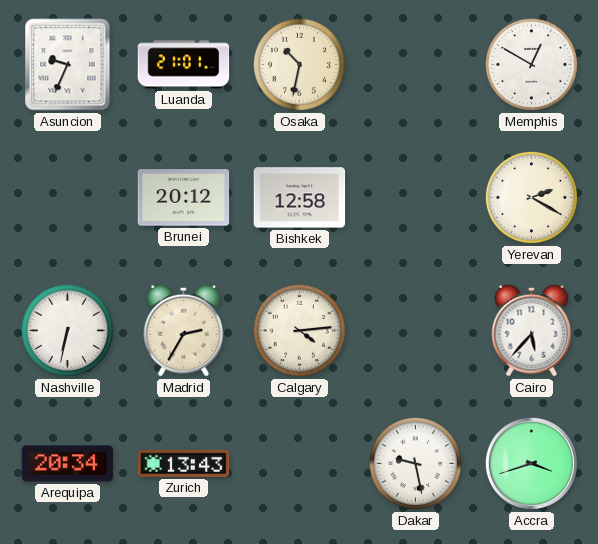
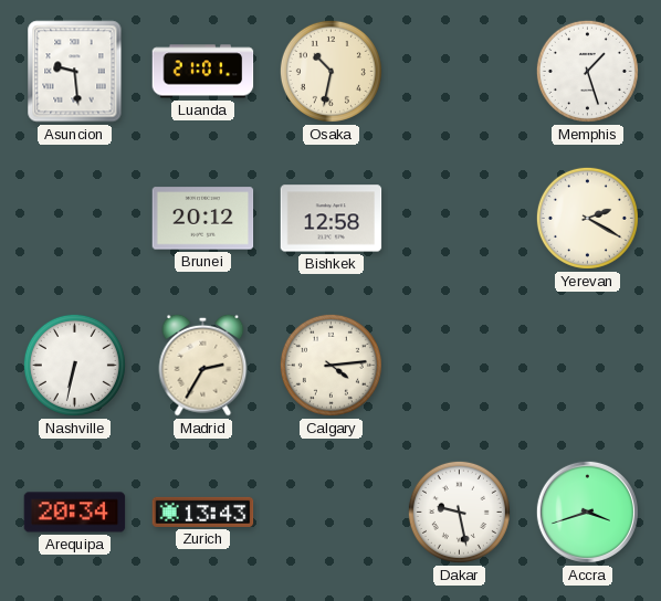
Asuncion: 9:34 -> 9:29 (75, 72)
Memphis: 12:50 -> 1:27 (587, 71)
Cairo: 5:37 -> none (532, 330)
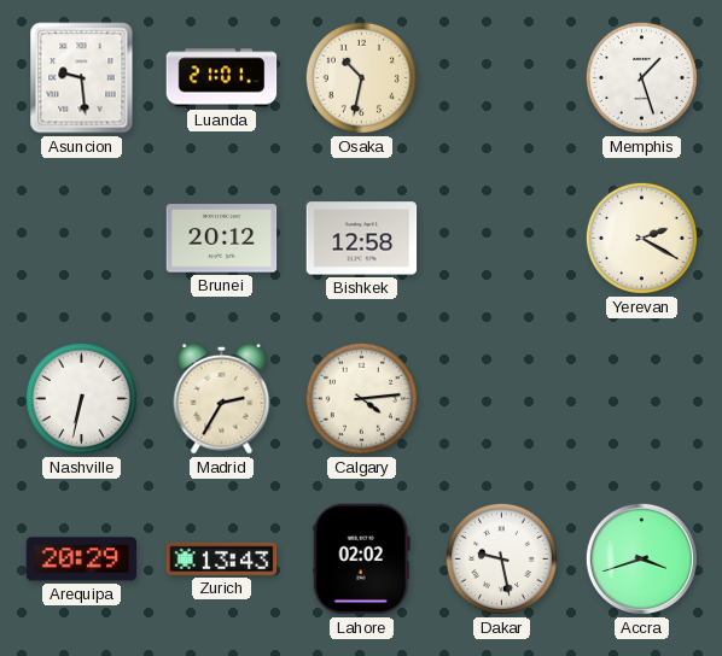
Arequipa: 20:34 -> 20:29 (82, 560)
Lahore: none -> 02:02 (361, 560)
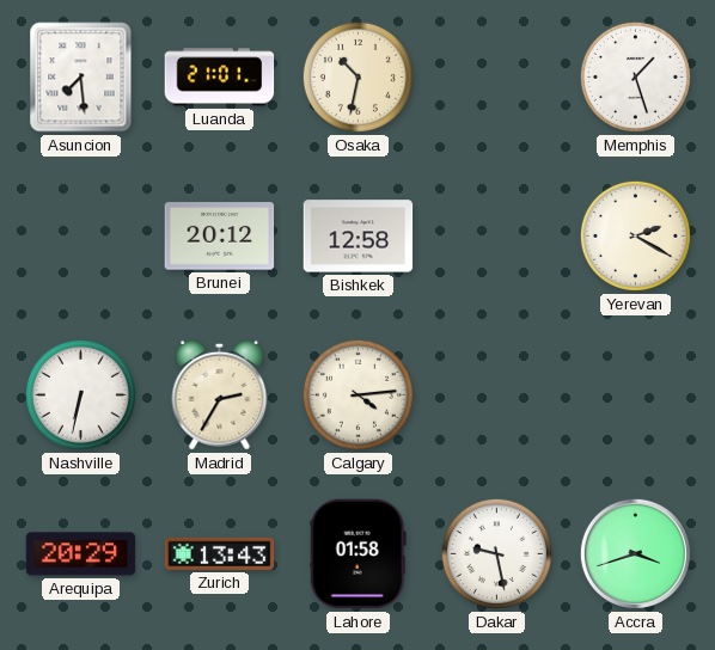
Asuncion: 9:29 -> 7:29 (81, 78)
Lahore: 02:02 -> 01:58 (357, 554)
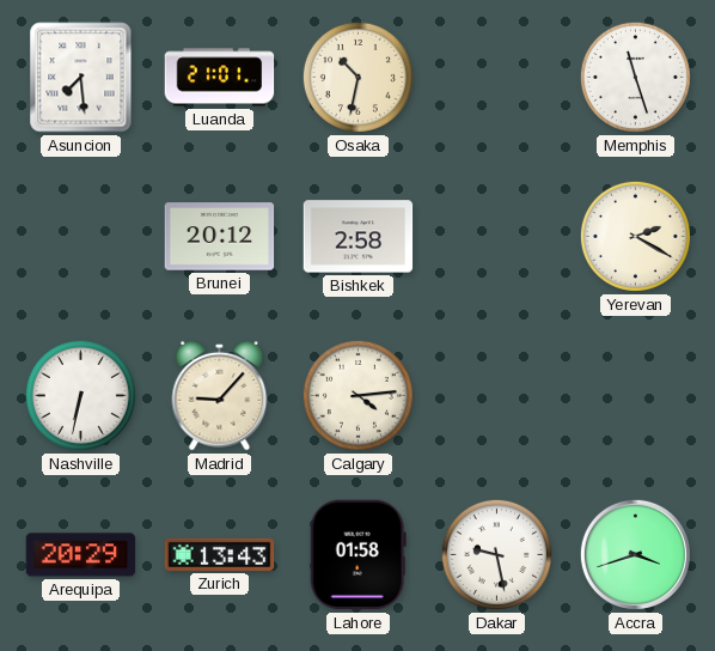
Memphis: 1:27 -> 11:27 (635, 77)
Bishkek: 12:58 -> 2:58 (359, 237)
Madrid: 2:35 -> 9:07 (220, 395)
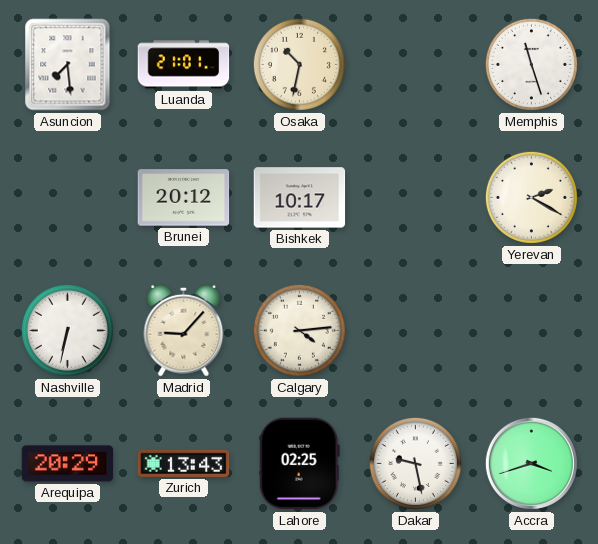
Bishkek: 2:58 -> 10:17 (300, 198)
Lahore: 01:58 -> 02:25 (299, 464)
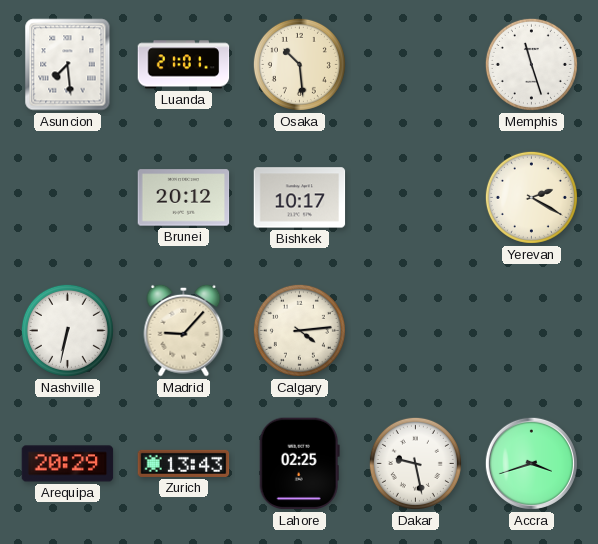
Osaka: 10:32 -> 10:29 (299, 64)
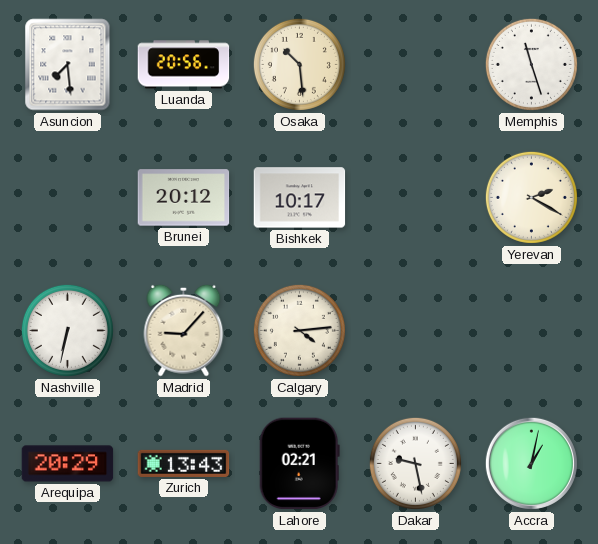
Luanda: 21:01 -> 20:56 (184, 65)
Lahore: 02:25 -> 02:21 (299, 464)
Accra: 3:42 -> 1:02 (531, 463)
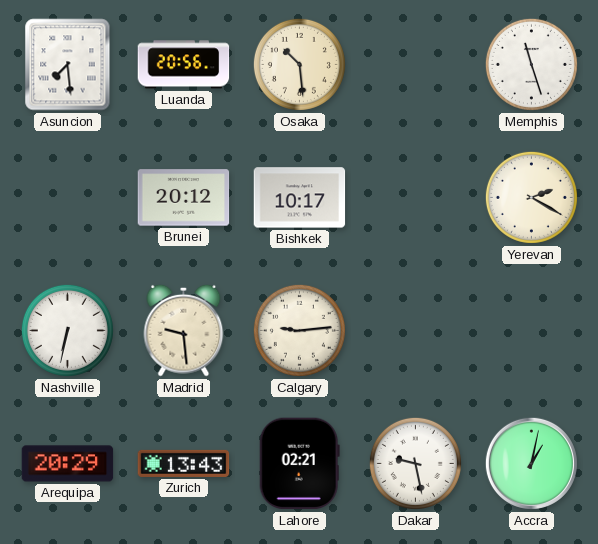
Madrid: 9:07 -> 9:29 (184, 330)
Calgary: 4:14 -> 9:14 (299, 330)
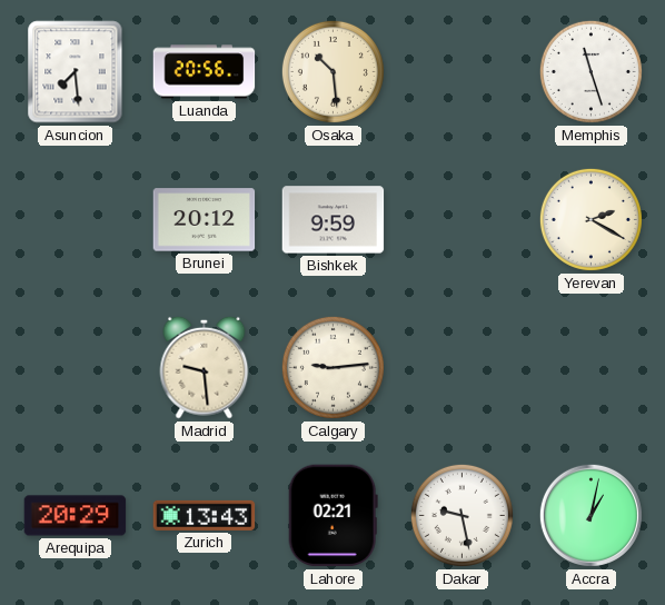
Bishkek: 10:17 -> 9:59 (334, 220)
Nashville: 6:32 -> none (67, 330)
